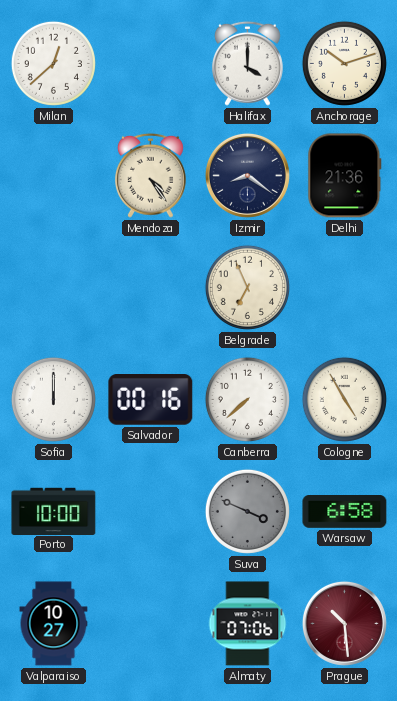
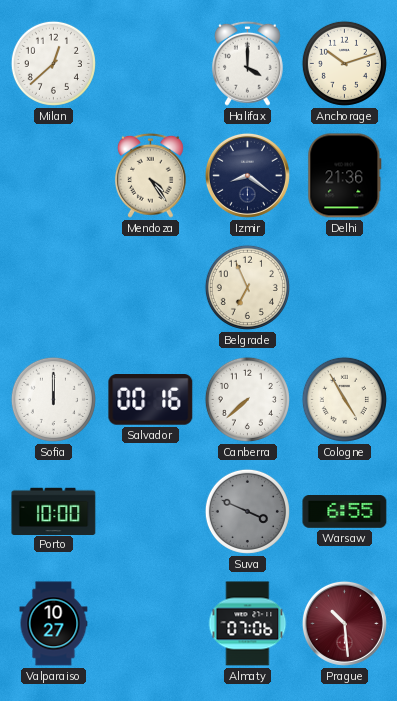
Warsaw: 6:58 -> 6:55 (345, 512)
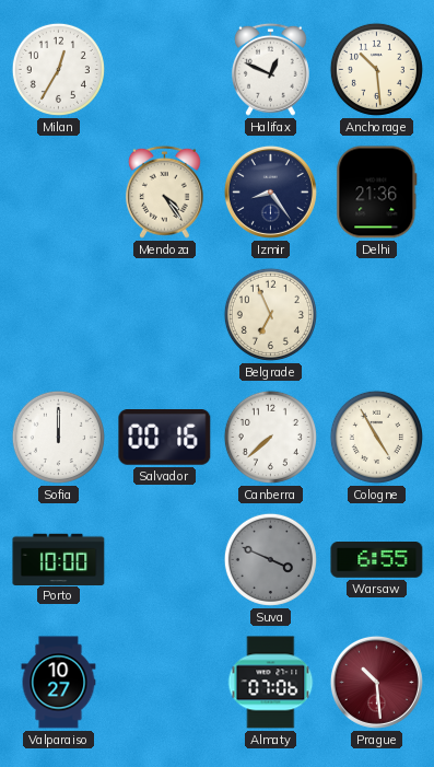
Milan: 12:38 -> 12:35 (58, 69)
Halifax: 4:00 -> 12:49 (270, 69)
Anchorage: 10:12 -> 10:29 (376, 69)
Izmir: 8:21 -> 8:24 (270, 191)
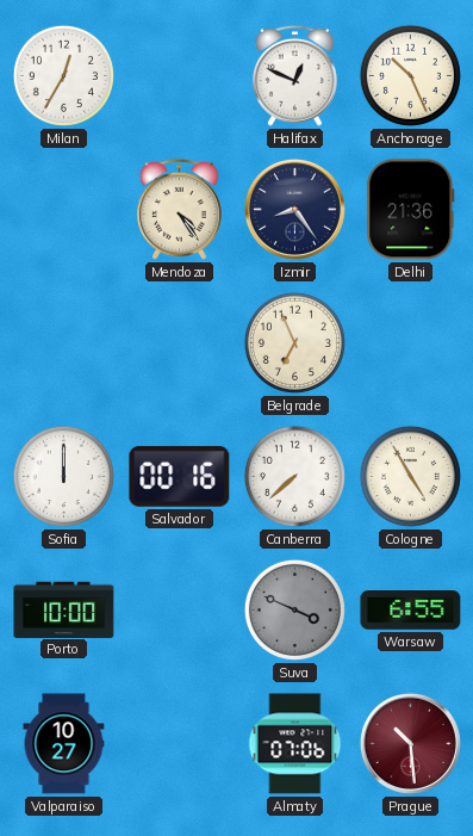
Anchorage: 10:29 -> 10:26 (410, 75)
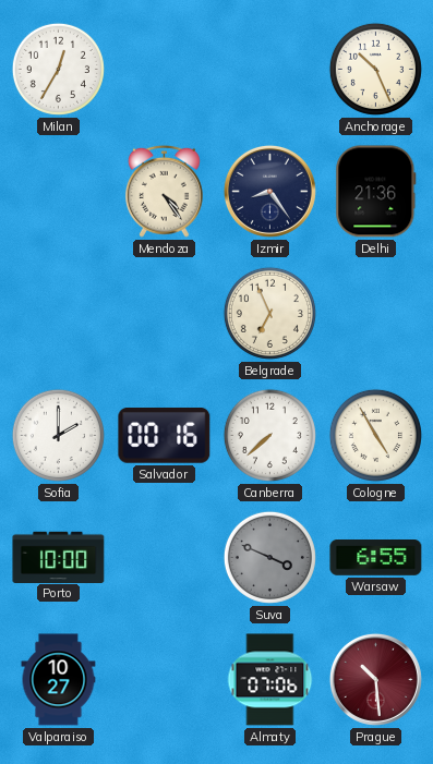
Halifax: 12:49 -> none (294, 75)
Sofia: 12:00 -> 2:00 (58, 435)
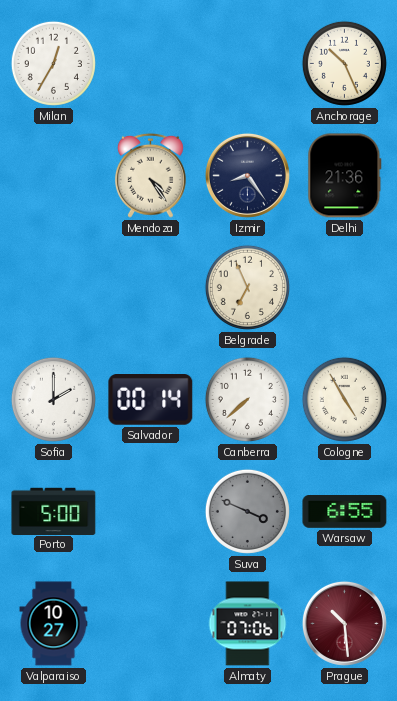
Salvador: 00:16 -> 00:14 (151, 400)
Porto: 10:00 -> 5:00 (54, 511)
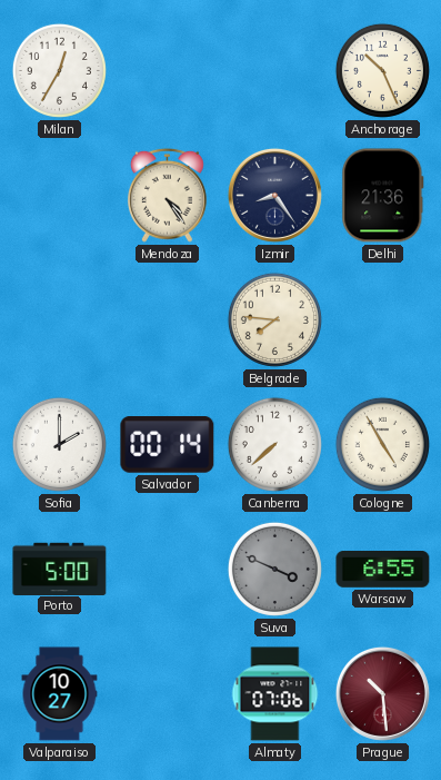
Belgrade: 6:56 -> 7:46 (274, 319)
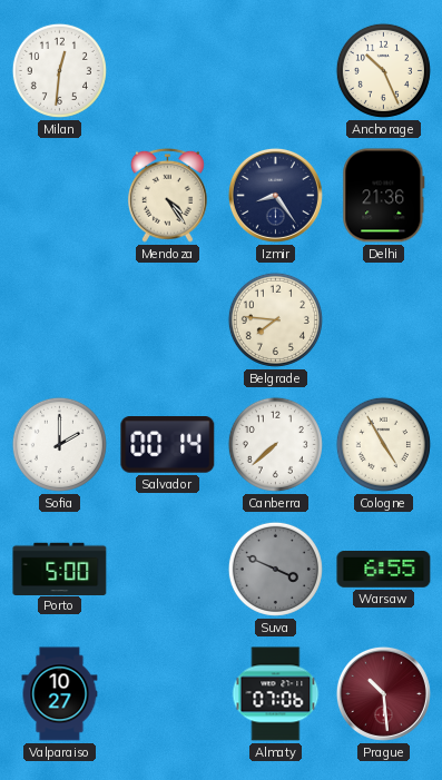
Milan: 12:35 -> 12:31 (59, 70)
